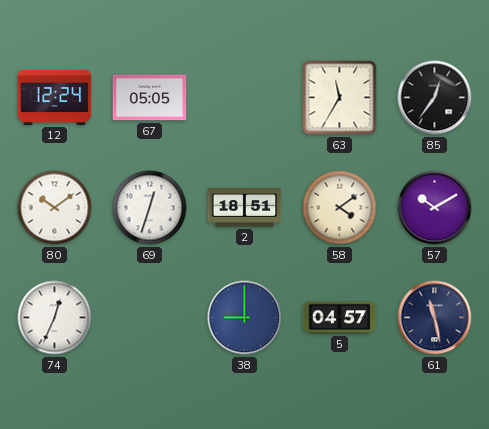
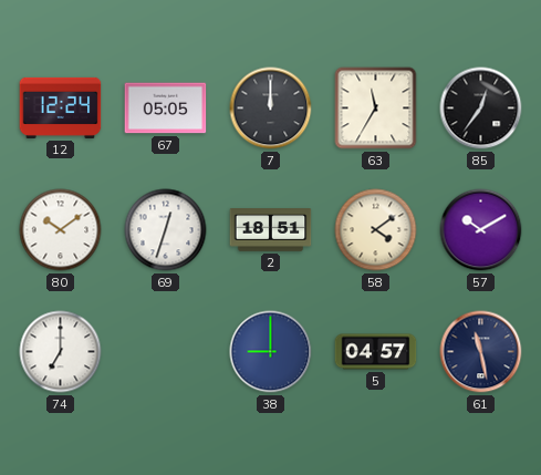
7: none -> 12:00 (271, 109)
74: 12:34 -> 7:00 (61, 352)
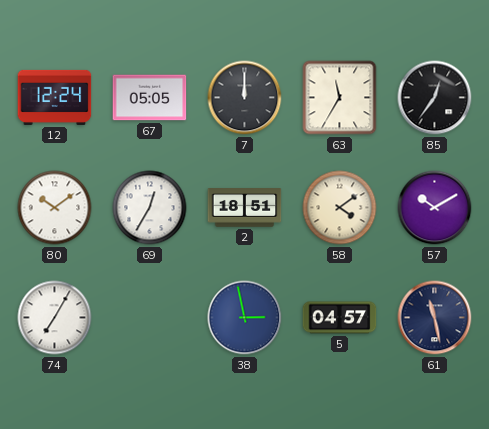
69: 12:33 -> 12:35 (150, 208)
74: 7:00 -> 7:05 (55, 318)
38: 9:00 -> 2:58 (245, 318)
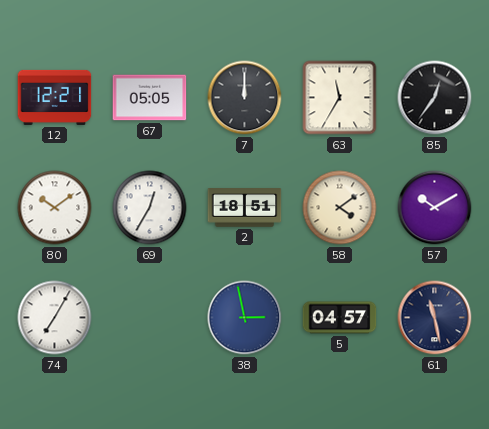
12: 12:24 -> 12:21 (55, 97)
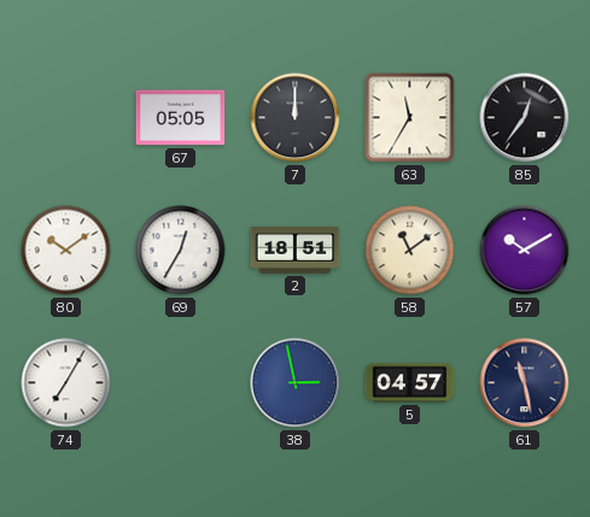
12: 12:21 -> none (55, 97)
58: 4:09 -> 11:09 (410, 251)
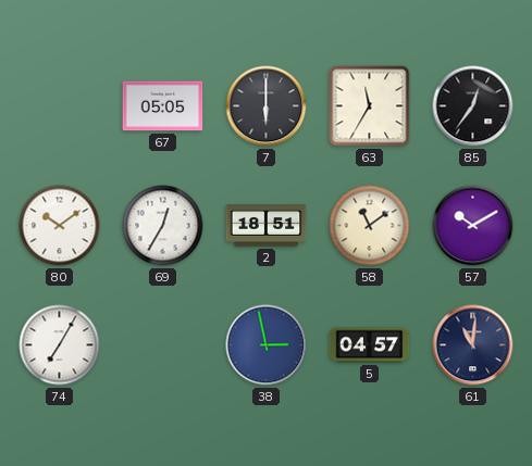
7: 12:00 -> 6:00 (267, 106)
61: 11:28 -> 11:01 (473, 345)
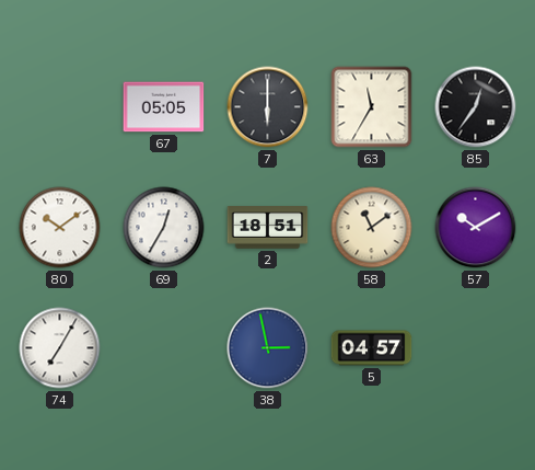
61: 11:01 -> none (473, 345)
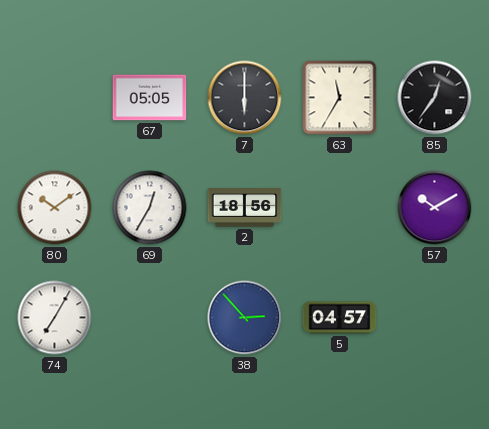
2: 18:51 -> 18:56 (245, 208)
58: 11:09 -> none (372, 228)
38: 2:58 -> 2:53 (245, 318)
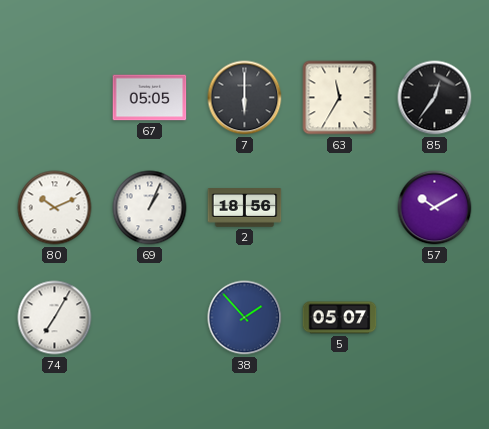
80: 10:09 -> 10:11 (55, 208)
69: 12:35 -> 1:04 (150, 208)
38: 2:53 -> 1:53 (245, 318)
5: 04:57 -> 05:07 (340, 318)
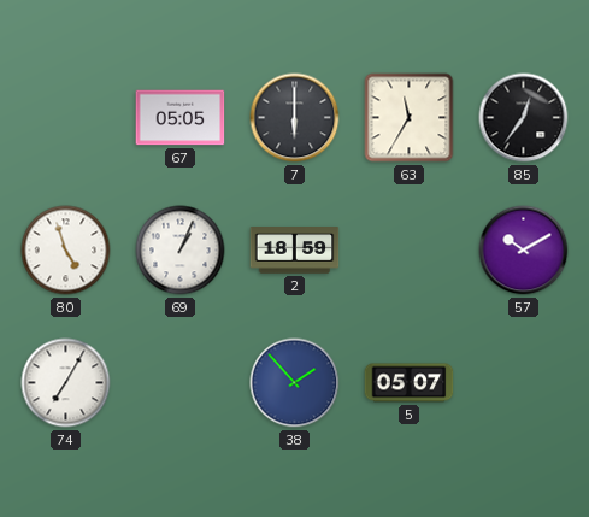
80: 10:11 -> 4:57 (66, 251)
2: 18:56 -> 18:59 (295, 251)
